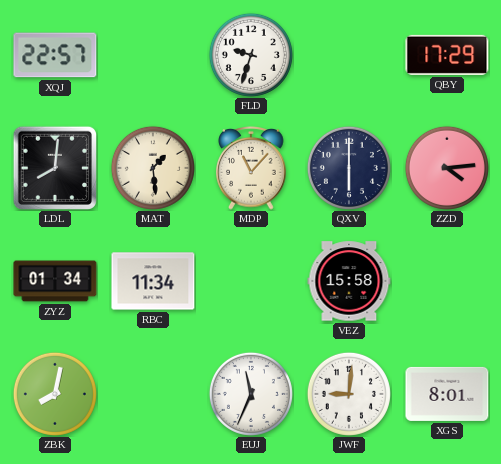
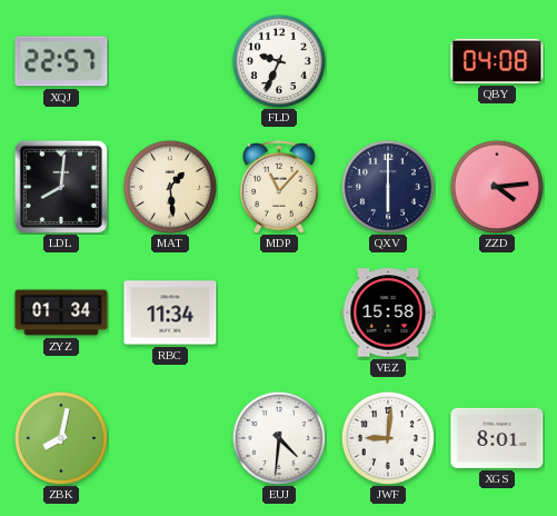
FLD: 9:33 -> 9:34 (279, 61)
QBY: 17:29 -> 04:08 (497, 61)
EUJ: 11:34 -> 4:31 (279, 438)
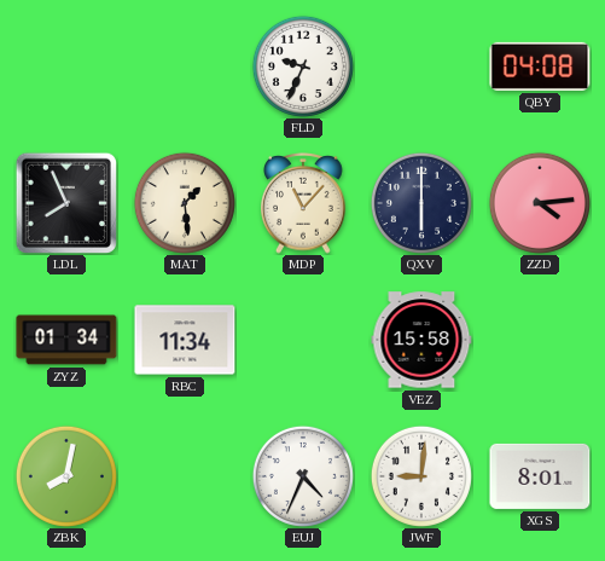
XQJ: 22:57 -> none (61, 61)
LDL: 8:01 -> 7:56 (65, 202)
EUJ: 4:31 -> 4:34 (303, 476)
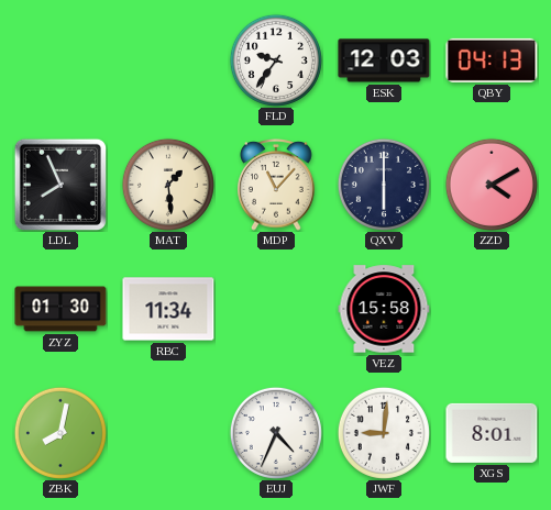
FLD: 9:34 -> 9:36 (276, 60)
ESK: none -> 12:03 (384, 60)
QBY: 04:08 -> 04:13 (492, 60)
ZZD: 4:14 -> 4:10 (492, 185)
ZYZ: 01:34 -> 01:30 (60, 309)
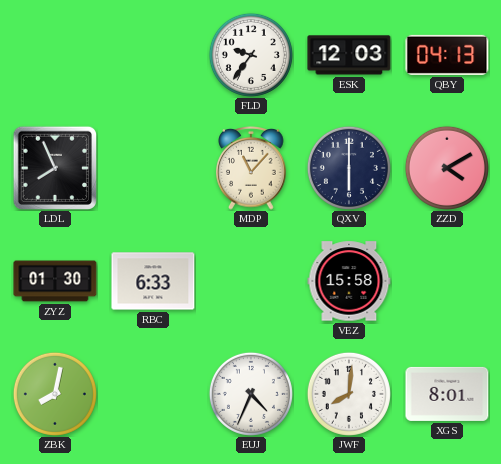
MAT: 1:29 -> none (168, 185)
RBC: 11:34 -> 6:33 (153, 281)
JWF: 9:01 -> 8:01 (349, 394)
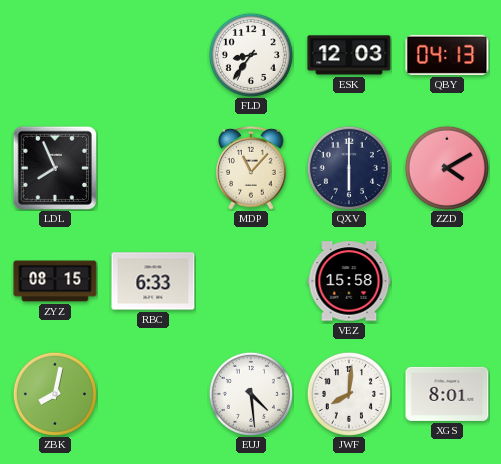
FLD: 9:36 -> 8:36 (251, 55)
ZYZ: 01:30 -> 08:15 (55, 281)
EUJ: 4:34 -> 4:29 (251, 394)
